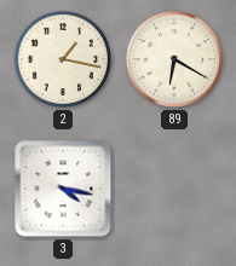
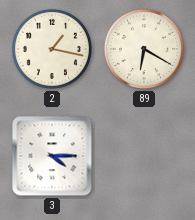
3: 4:17 -> 4:15 (52, 156)
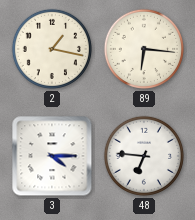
89: 6:20 -> 6:16 (144, 49)
48: none -> 6:46 (144, 156)
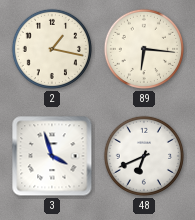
3: 4:15 -> 3:57 (52, 156)
48: 6:46 -> 6:41 (144, 156)
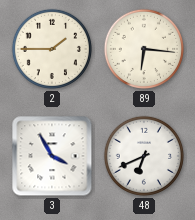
2: 1:17 -> 1:45 (52, 49)
3: 3:57 -> 3:55 (52, 156)
